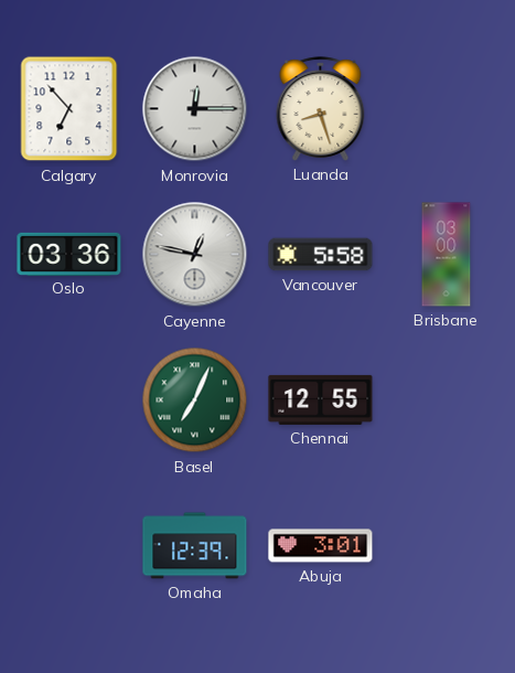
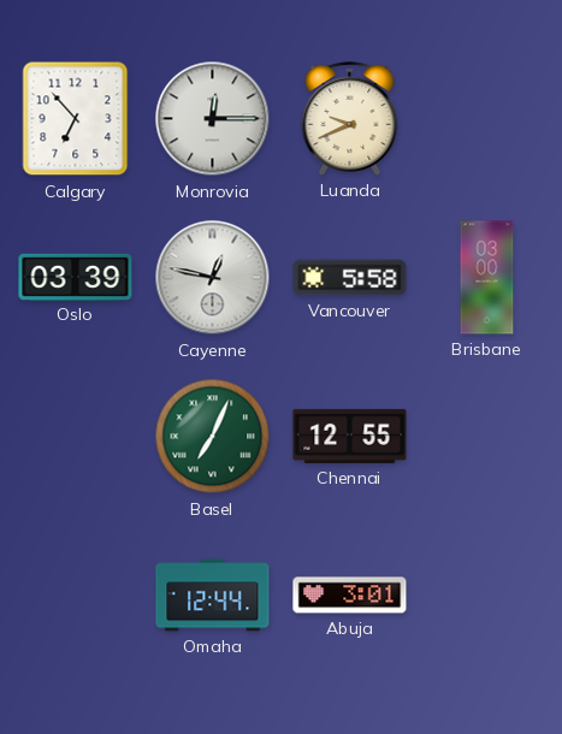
Luanda: 8:27 -> 9:41 (350, 119)
Oslo: 03:36 -> 03:39 (76, 277)
Omaha: 12:39 -> 12:44 (213, 596)
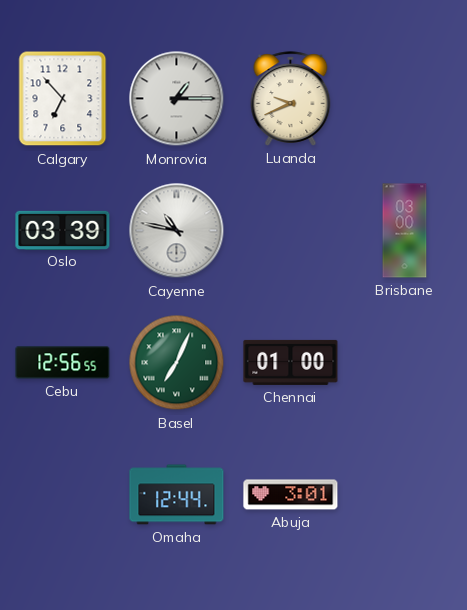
Monrovia: 12:15 -> 1:15 (177, 99)
Cayenne: 12:47 -> 10:47 (177, 231)
Vancouver: 5:58 -> none (350, 278)
Cebu: none -> 12:56 (63, 363)
Chennai: 12:55 -> 01:00 (291, 362)
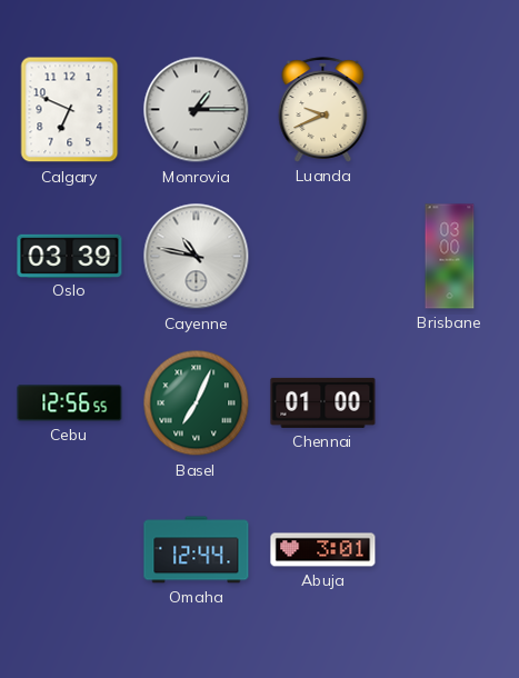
Calgary: 6:53 -> 6:49 (70, 110)
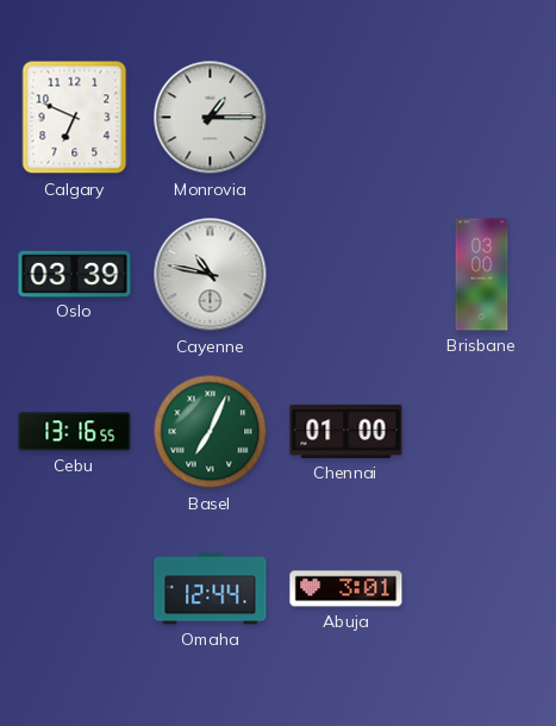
Luanda: 9:41 -> none (323, 110)
Cebu: 12:56 -> 13:16 (75, 432)
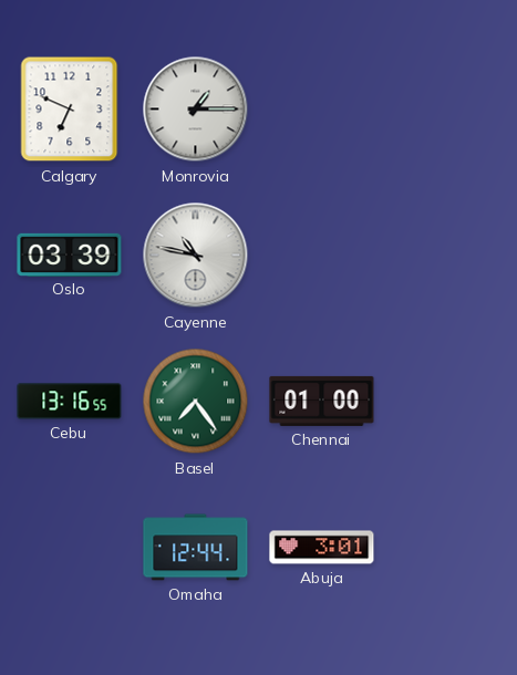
Brisbane: 03:00 -> none (482, 275)
Basel: 7:04 -> 7:24 (196, 402)
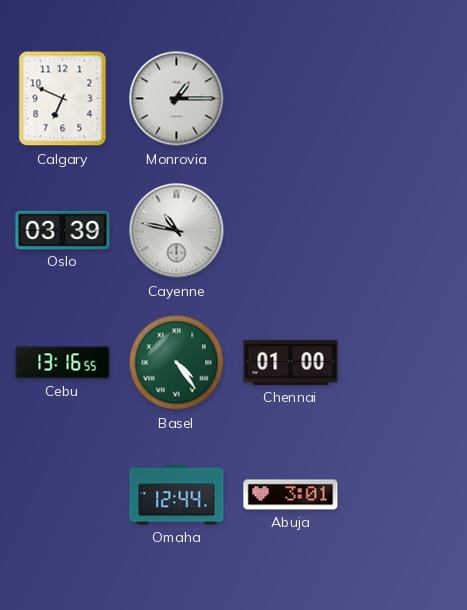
Basel: 7:24 -> 4:24 (177, 363)
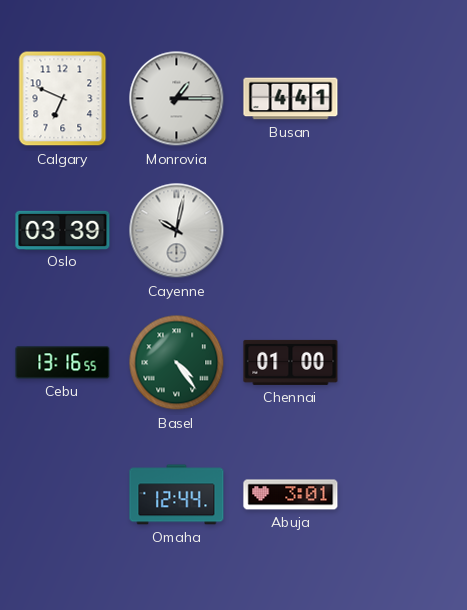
Busan: none -> 4:41 (291, 99)
Cayenne: 10:47 -> 10:02 (177, 231)
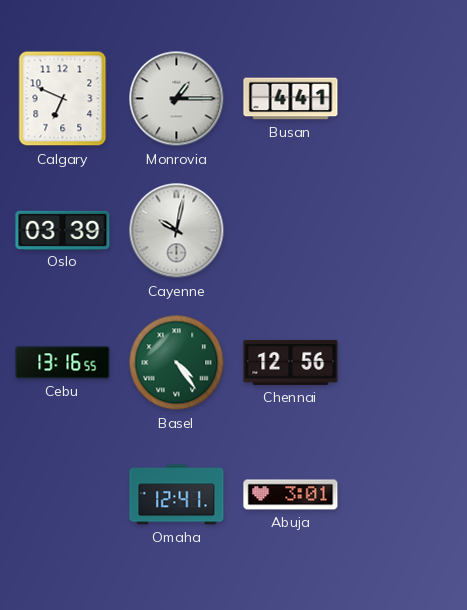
Chennai: 01:00 -> 12:56 (291, 362)
Omaha: 12:44 -> 12:41 (177, 495)
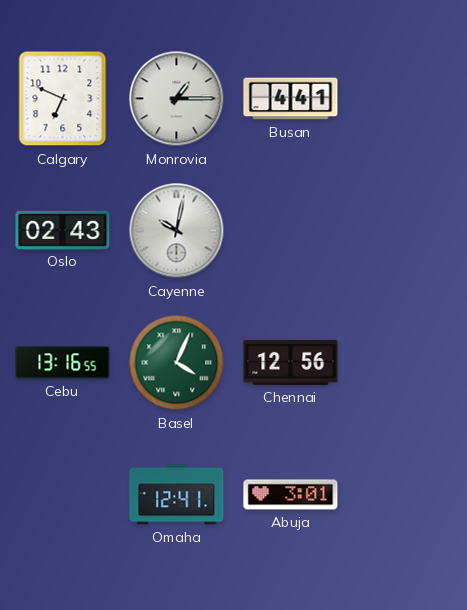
Oslo: 03:39 -> 02:43 (63, 230)
Basel: 4:24 -> 4:04 (177, 363)
